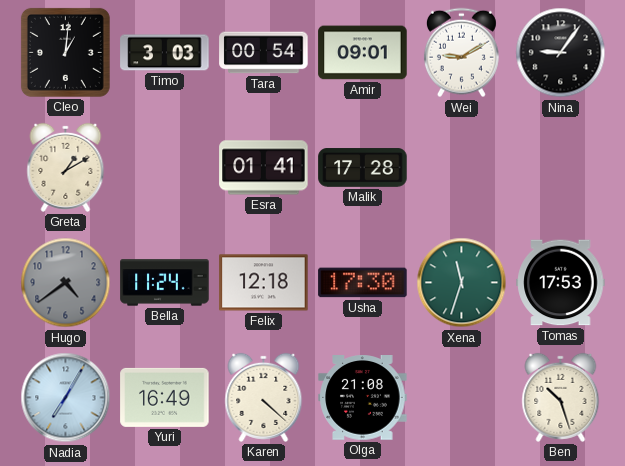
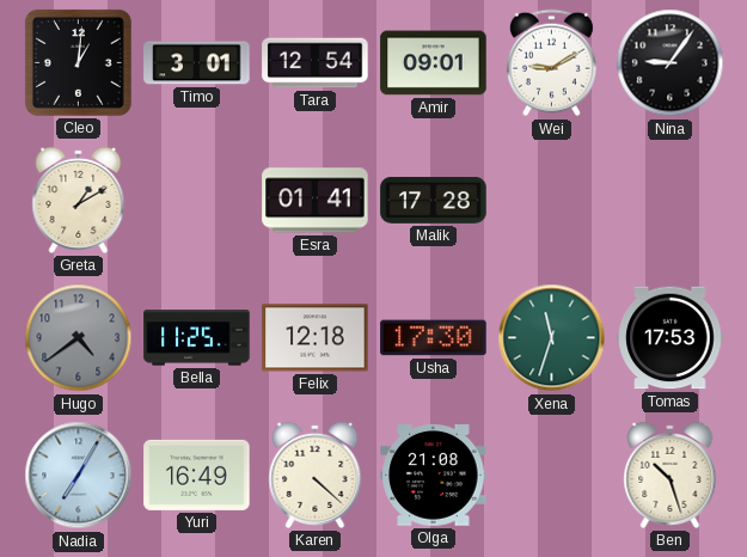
Timo: 3:03 -> 3:01 (197, 63)
Tara: 00:54 -> 12:54 (316, 63)
Bella: 11:24 -> 11:25 (197, 338)
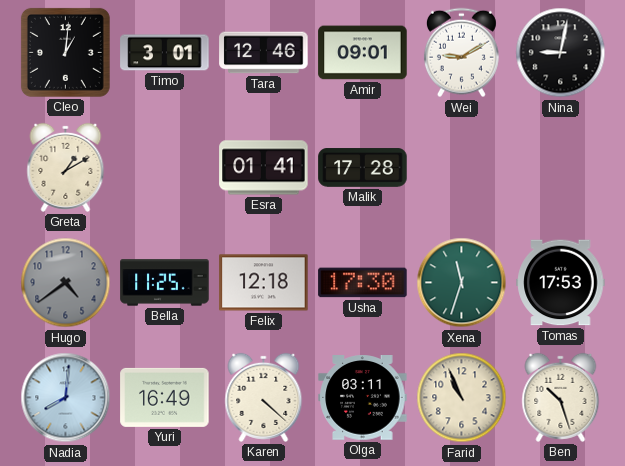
Tara: 12:54 -> 12:46 (264, 53)
Nina: 9:06 -> 9:02 (561, 53)
Nadia: 7:05 -> 8:01 (66, 398)
Olga: 21:08 -> 03:11 (363, 398)
Farid: none -> 10:56 (462, 398)
